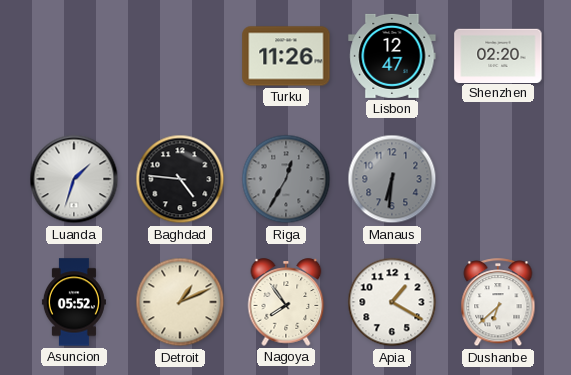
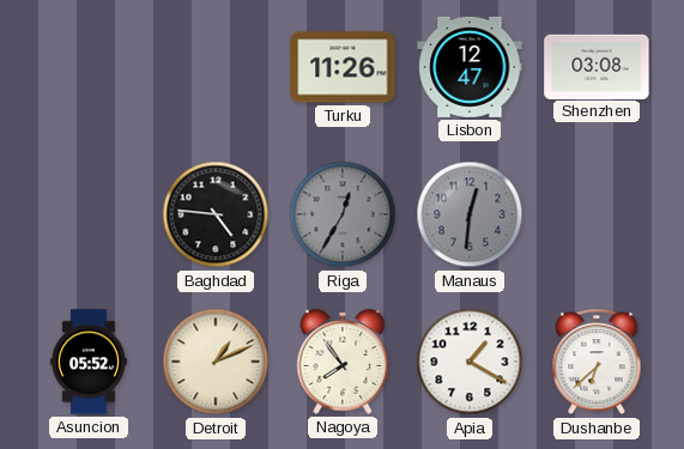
Shenzhen: 02:20 -> 03:08 (597, 66)
Luanda: 1:33 -> none (74, 179)
Manaus: 6:31 -> 12:31 (470, 214)
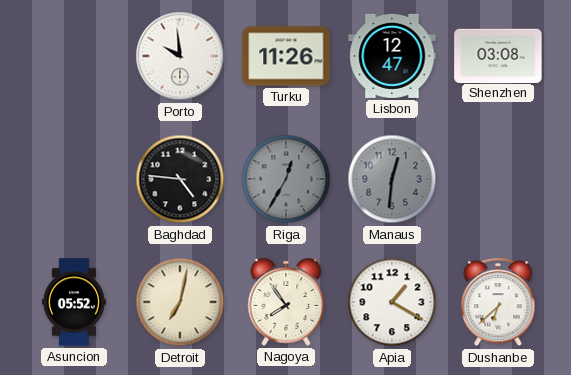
Porto: none -> 9:59 (180, 56)
Detroit: 1:11 -> 7:02 (180, 302)
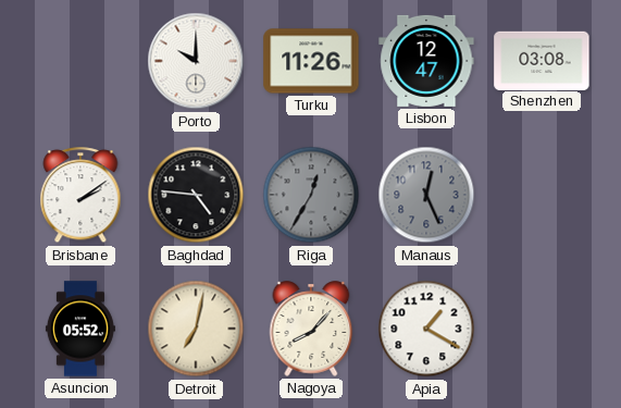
Porto: 9:59 -> 10:00 (196, 61)
Brisbane: none -> 2:09 (80, 196)
Manaus: 12:31 -> 12:26 (426, 195)
Nagoya: 7:54 -> 8:07 (311, 329)
Dushanbe: 6:38 -> none (498, 303)
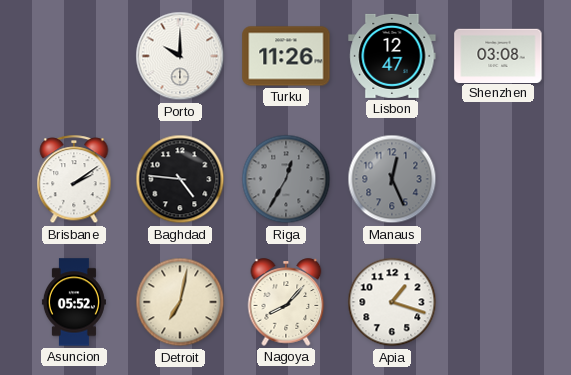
Apia: 1:20 -> 1:18 (392, 302)
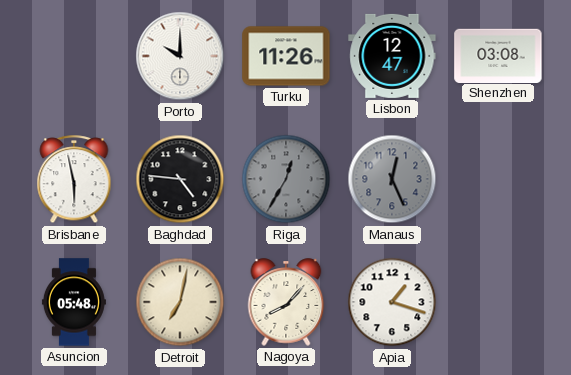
Brisbane: 2:09 -> 5:58 (74, 180)
Asuncion: 05:52 -> 05:48 (74, 302)
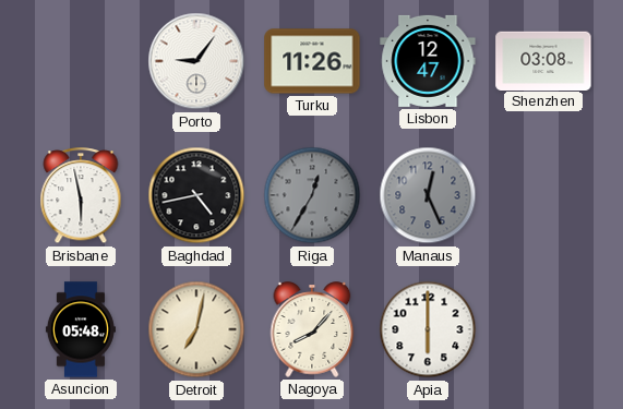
Porto: 10:00 -> 9:06 (196, 61)
Baghdad: 4:46 -> 4:43 (196, 195)
Apia: 1:18 -> 6:00 (428, 329)
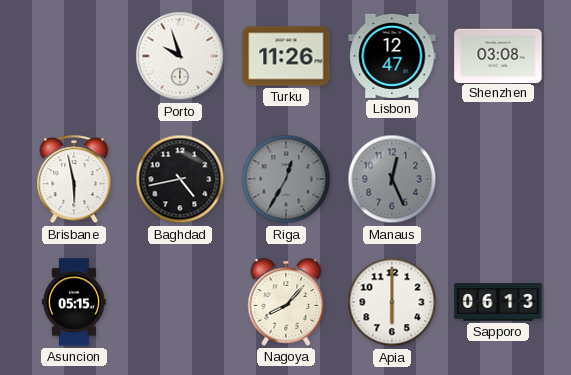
Porto: 9:06 -> 9:57 (180, 56)
Asuncion: 05:48 -> 05:15 (74, 302)
Detroit: 7:02 -> none (196, 329)
Sapporo: none -> 06:13 (498, 302)
